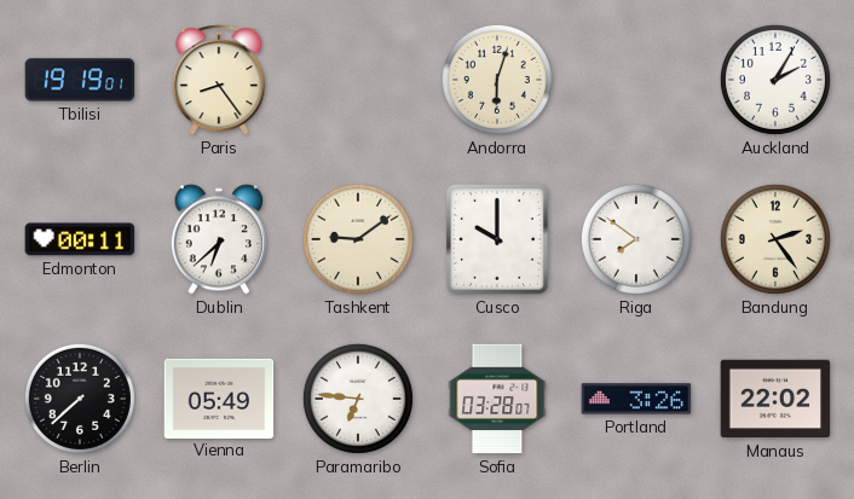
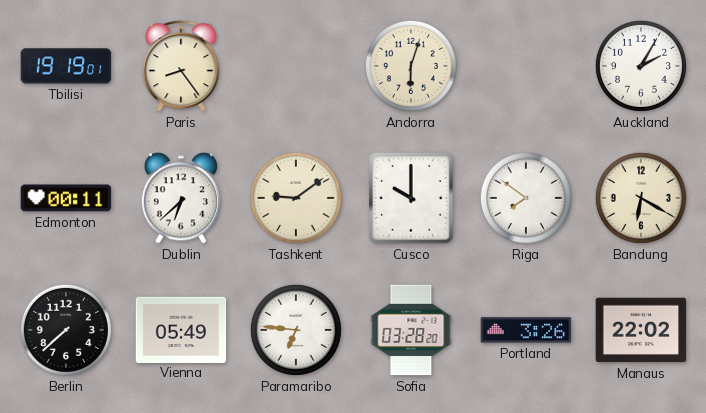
Bandung: 2:24 -> 6:20 (641, 198)
Sofia: 03:28:07 -> 03:28:20 (411, 330)
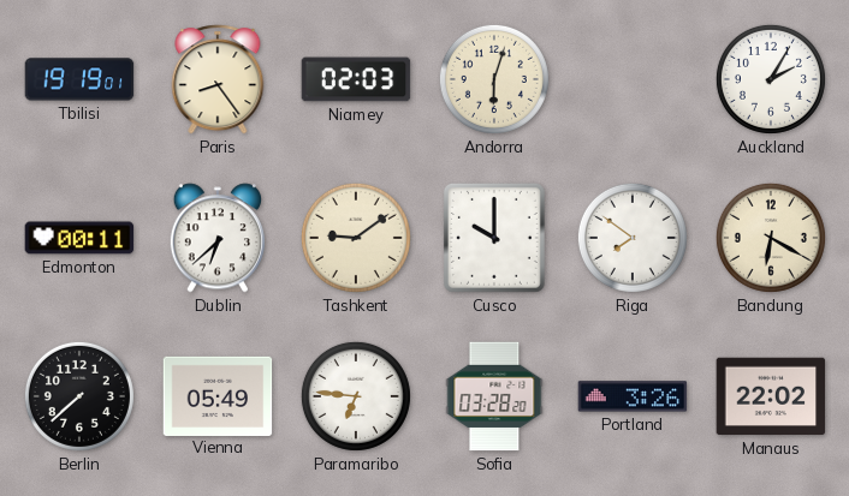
Niamey: none -> 02:03 (356, 79)
